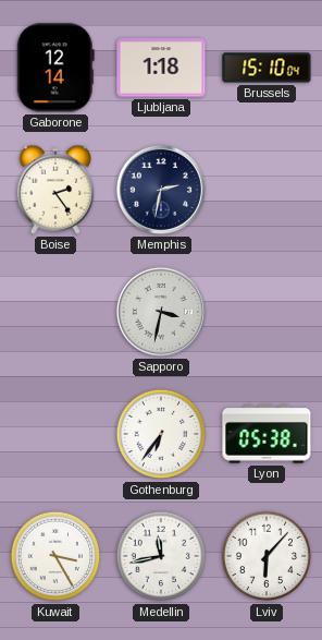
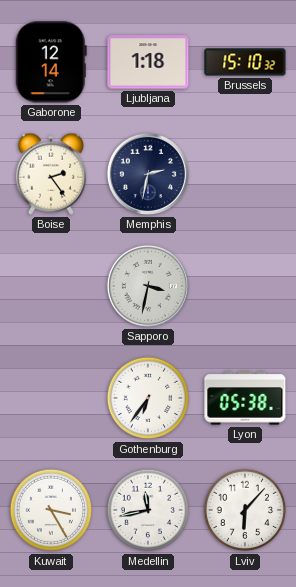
Brussels: 15:10:04 -> 15:10:32 (245, 62)
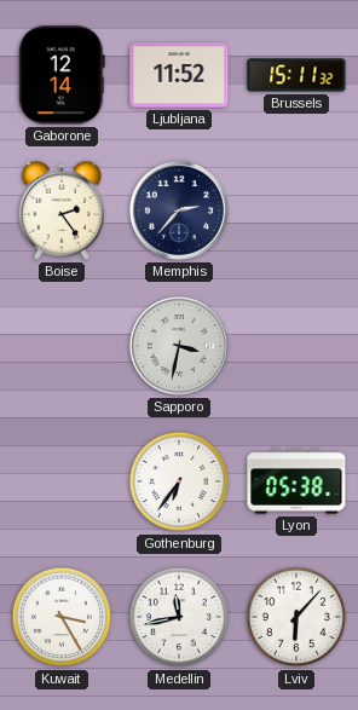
Ljubljana: 1:18 -> 11:52 (179, 75)
Brussels: 15:10 -> 15:11 (296, 75)
Memphis: 2:32 -> 2:37 (179, 210)
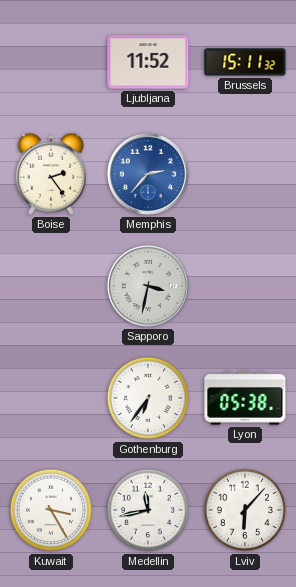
Gaborone: 12:14 -> none (62, 75)
Memphis dial: navy -> blue (148, 174)
